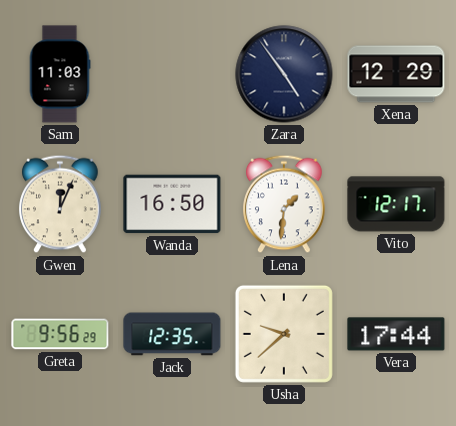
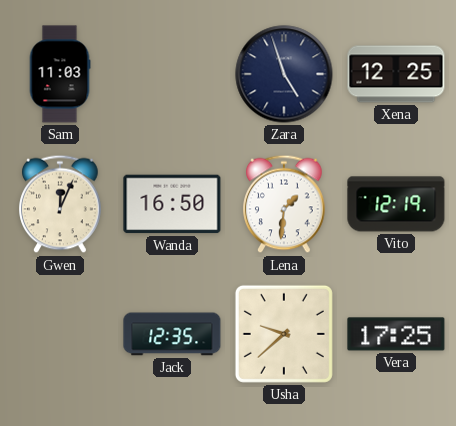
Zara: 4:54 -> 4:57 (284, 74)
Xena: 12:29 -> 12:25 (396, 74)
Vito: 12:17 -> 12:19 (396, 204)
Greta: 9:56 -> none (60, 334)
Vera: 17:44 -> 17:25 (396, 334)
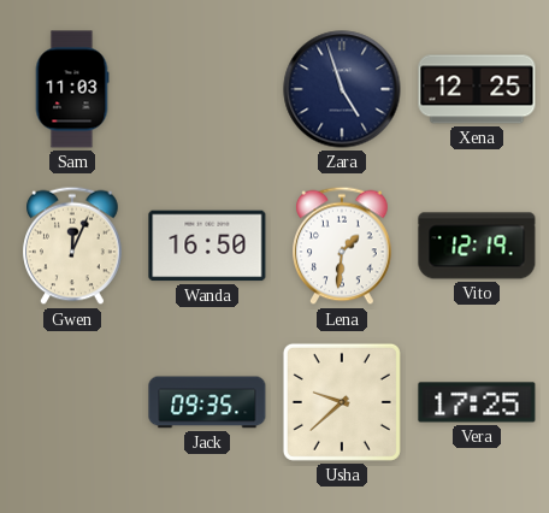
Jack: 12:35 -> 09:35 (207, 402)
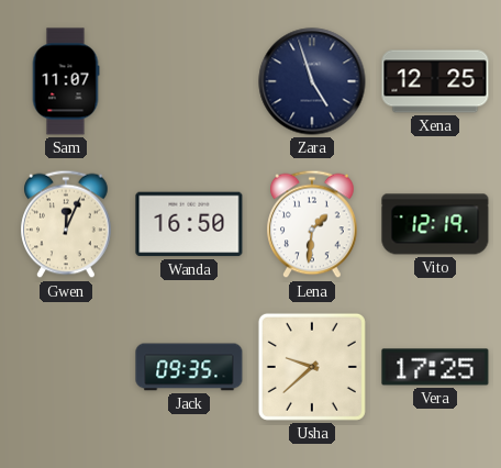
Sam: 11:03 -> 11:07 (66, 81)
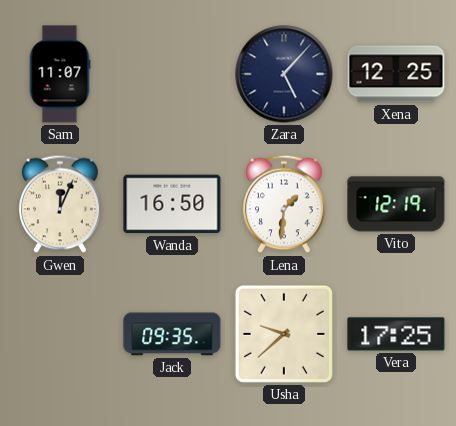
Zara: 4:57 -> 5:07 (284, 74)
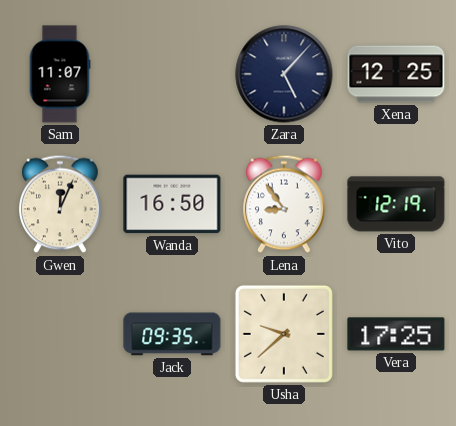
Lena: 1:31 -> 8:54 (284, 204)
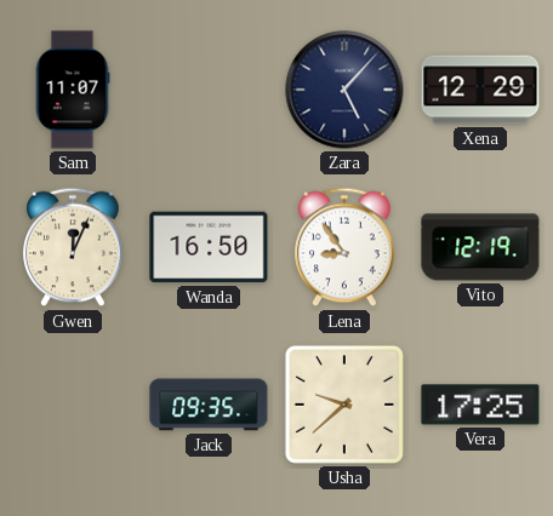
Xena: 12:25 -> 12:29 (480, 90)
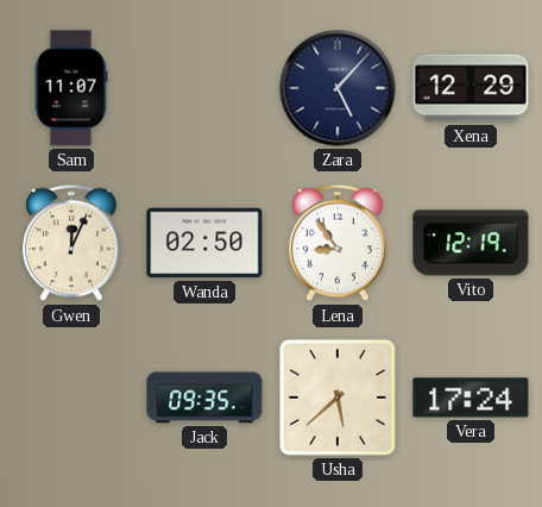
Wanda: 16:50 -> 02:50 (204, 243)
Usha: 9:38 -> 5:38 (338, 398)
Vera: 17:25 -> 17:24 (471, 398)
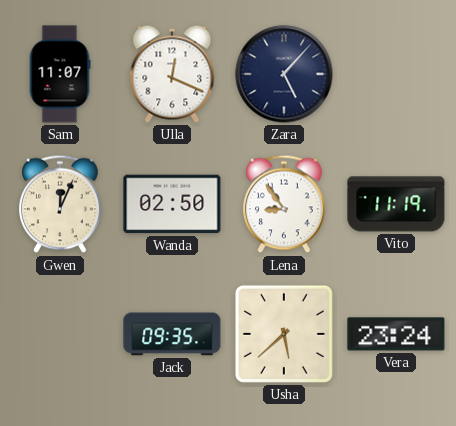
Ulla: none -> 12:19 (172, 74)
Xena: 12:29 -> none (471, 88)
Vito: 12:19 -> 11:19 (396, 204)
Vera: 17:24 -> 23:24 (396, 334)
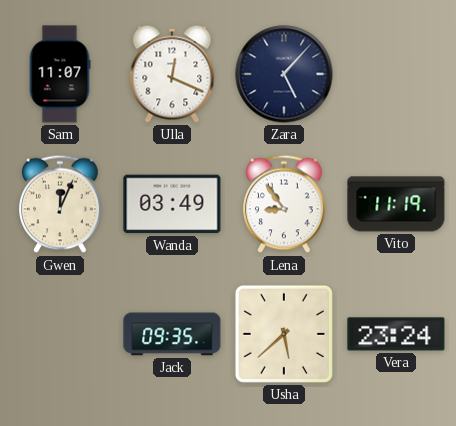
Wanda: 02:50 -> 03:49 (172, 204)
